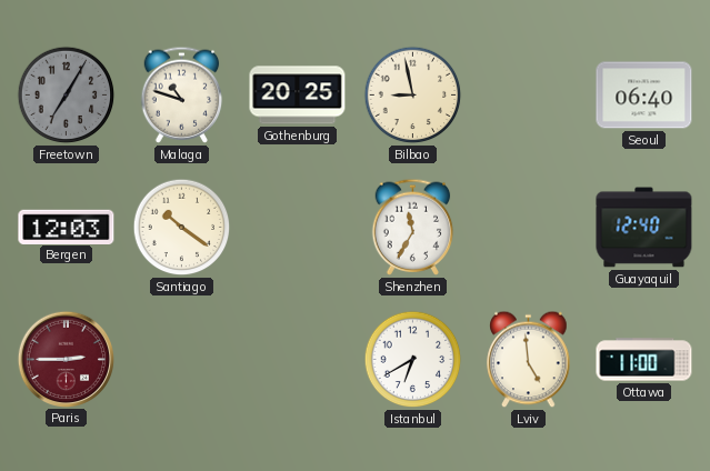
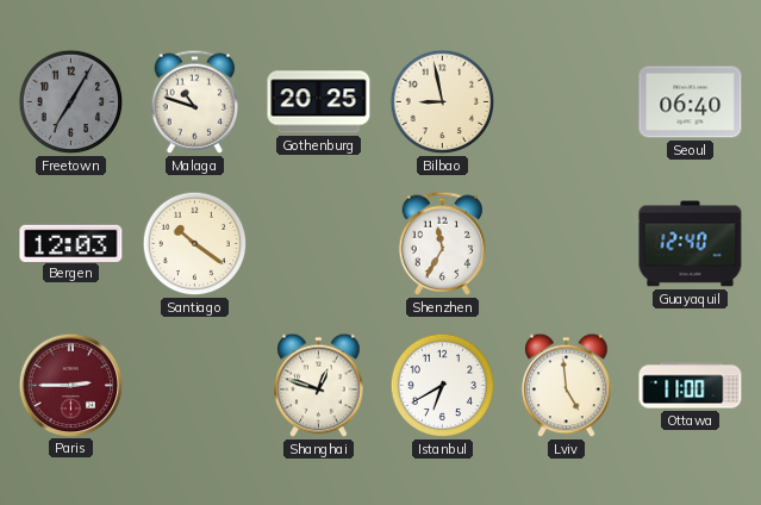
Shanghai: none -> 12:48 (319, 386)
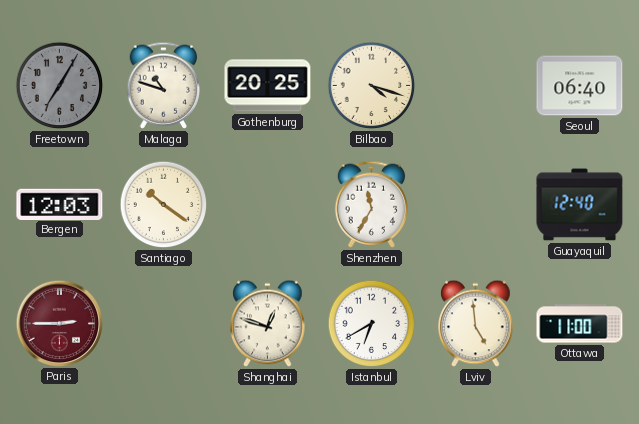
Bilbao: 8:58 -> 4:18 (372, 86)
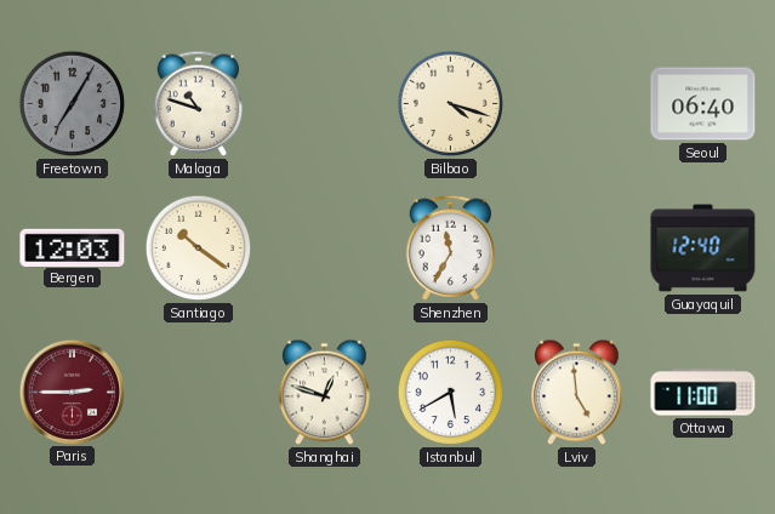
Gothenburg: 20:25 -> none (268, 86)
Istanbul: 6:40 -> 5:40 (451, 393)
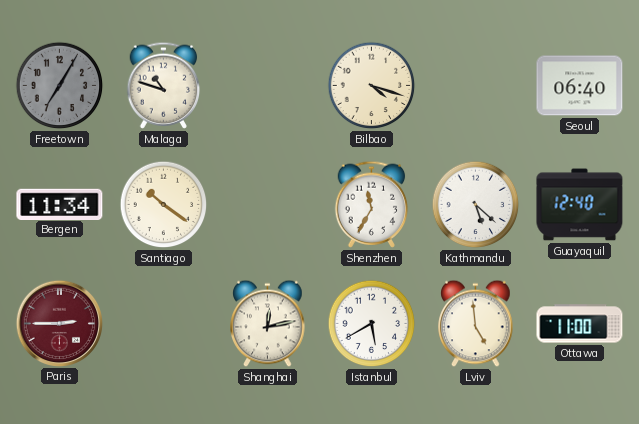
Bergen: 12:03 -> 11:34 (60, 204)
Kathmandu: none -> 5:22 (476, 205)
Shanghai: 12:48 -> 12:13 (268, 324)
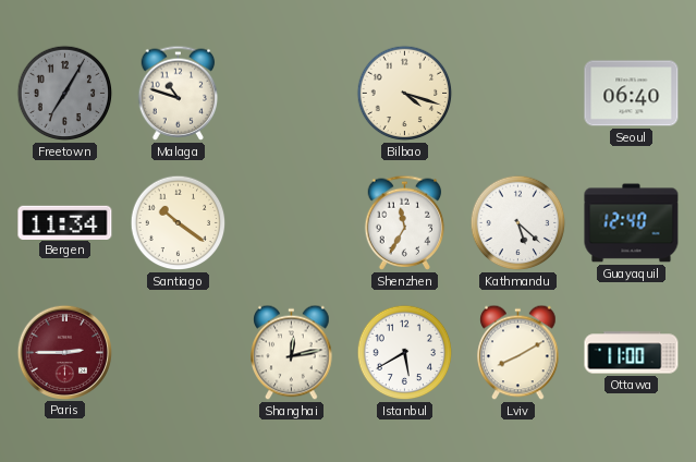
Lviv: 4:59 -> 8:10 (518, 353)
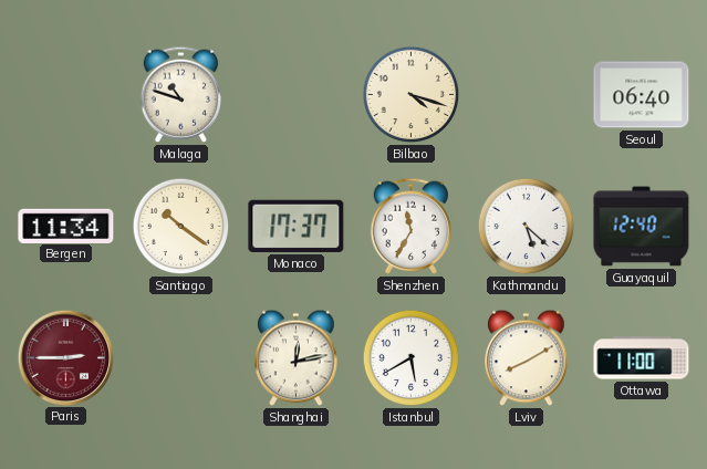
Freetown: 7:05 -> none (65, 94)
Monaco: none -> 17:37 (297, 226)
